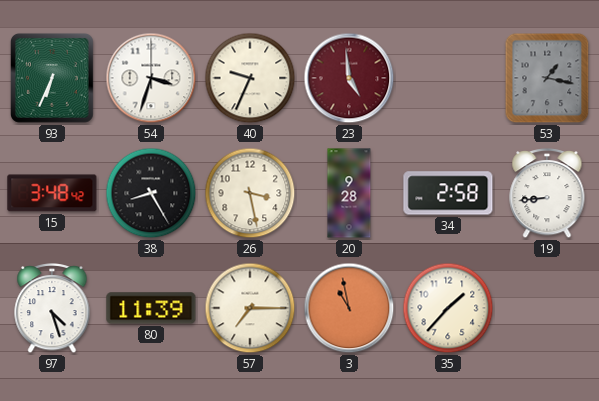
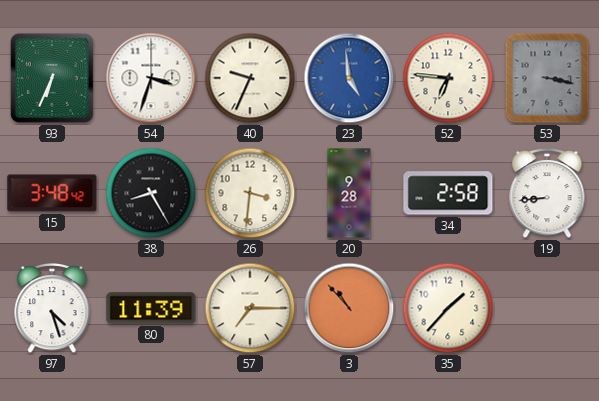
23 dial: burgundy -> blue (349, 78)
52: none -> 6:46 (448, 78)
53: 1:17 -> 3:17 (547, 78)
26: 3:28 -> 3:31 (250, 193)
3: 10:58 -> 10:53 (349, 308)
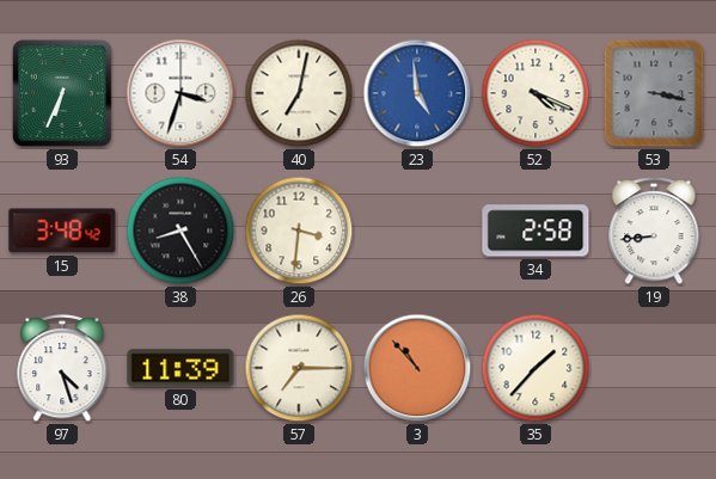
40: 9:34 -> 7:02 (299, 93)
52: 6:46 -> 4:19 (536, 93)
20: 9:28 -> none (349, 193)
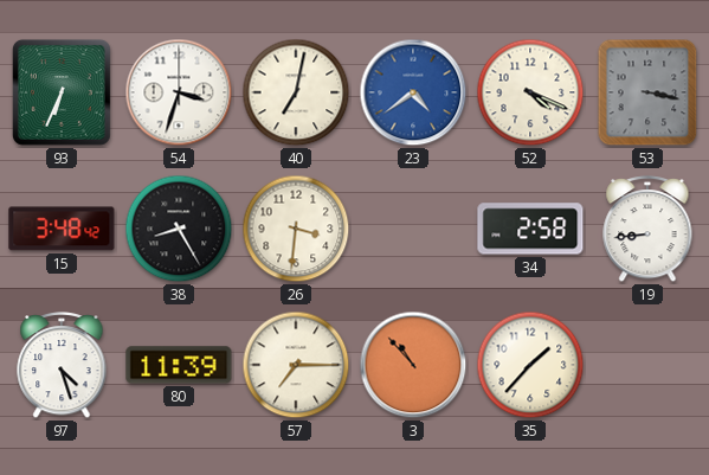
23: 4:59 -> 4:39 (413, 92)
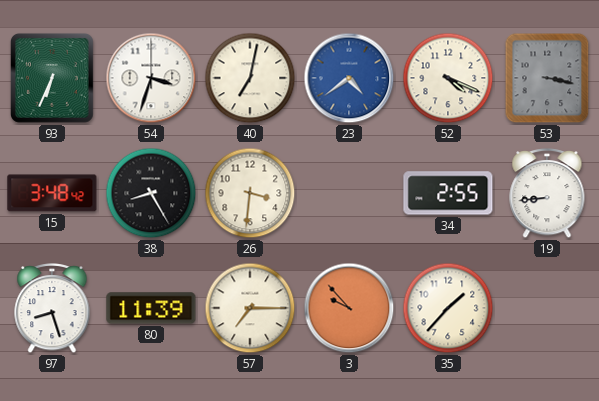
34: 2:58 -> 2:55 (448, 193)
97: 4:27 -> 8:27 (52, 309)
3: 10:53 -> 9:53 (349, 308)
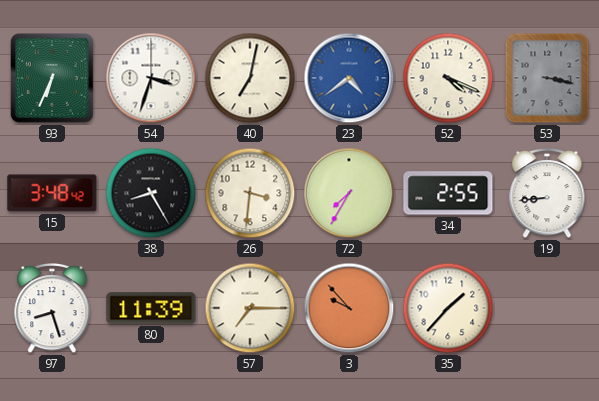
72: none -> 7:35 (349, 193)
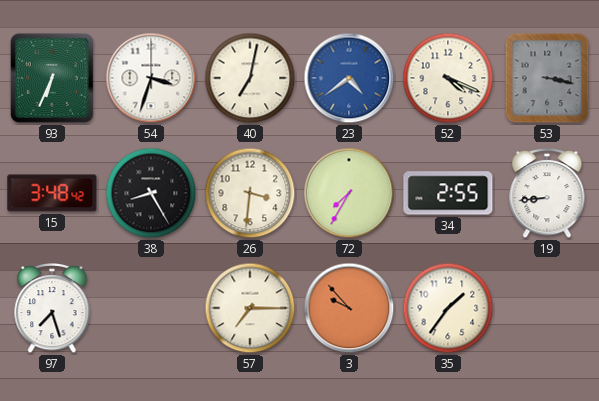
97: 8:27 -> 7:27 (52, 309)
80: 11:39 -> none (151, 308)
35: 1:37 -> 1:36 (448, 308)
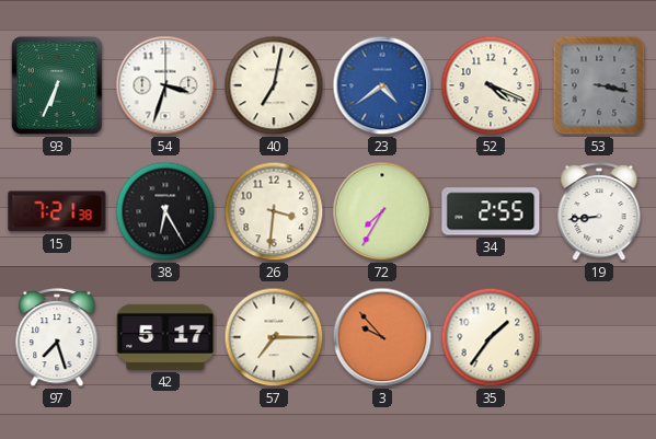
15: 3:48 -> 7:21 (57, 211)
38: 8:25 -> 6:25 (165, 211)
42: none -> 5:17 (165, 337)
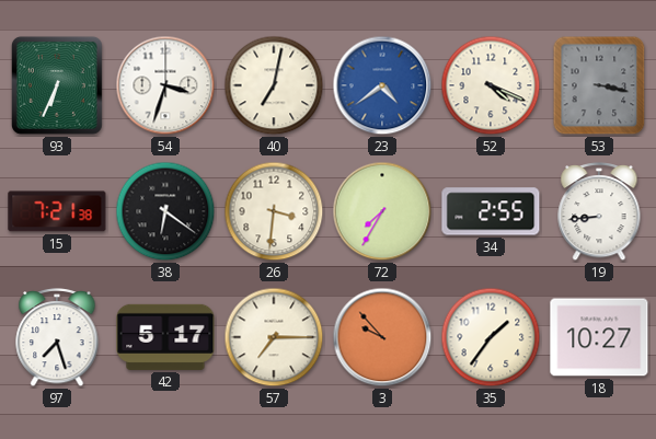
38: 6:25 -> 6:21 (165, 211)
18: none -> 10:27 (599, 337)
